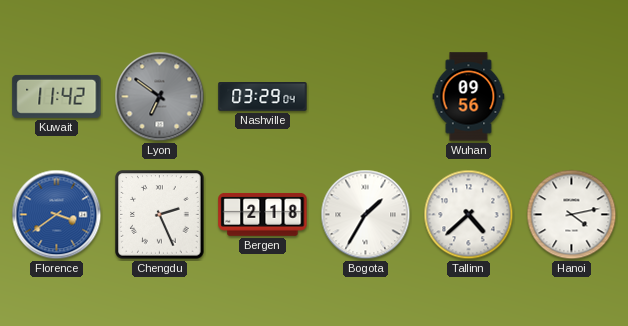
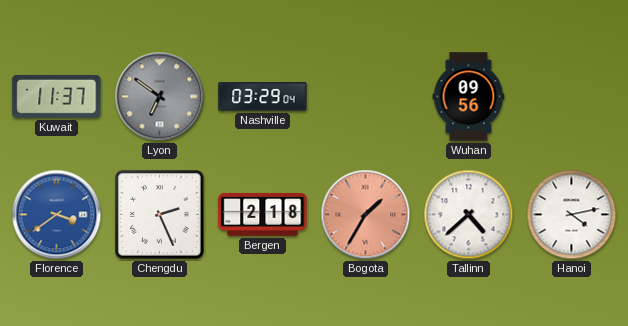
Kuwait: 11:42 -> 11:37 (57, 96)
Bogota dial: white -> salmon (366, 215)
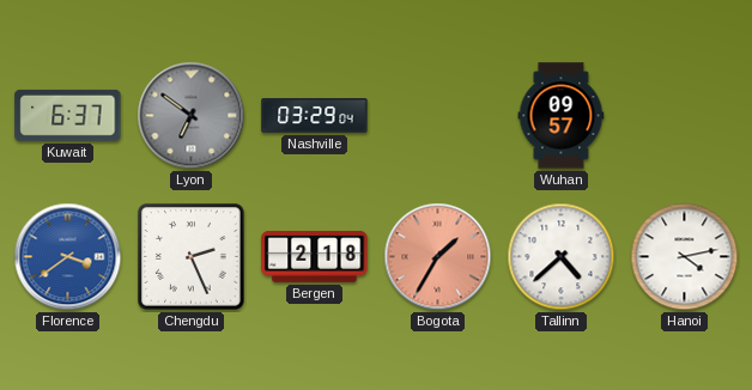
Kuwait: 11:37 -> 6:37 (68, 115)
Wuhan: 09:56 -> 09:57 (562, 116)
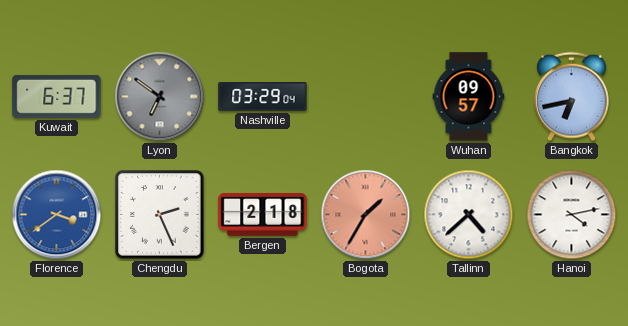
Bangkok: none -> 6:43 (572, 97)
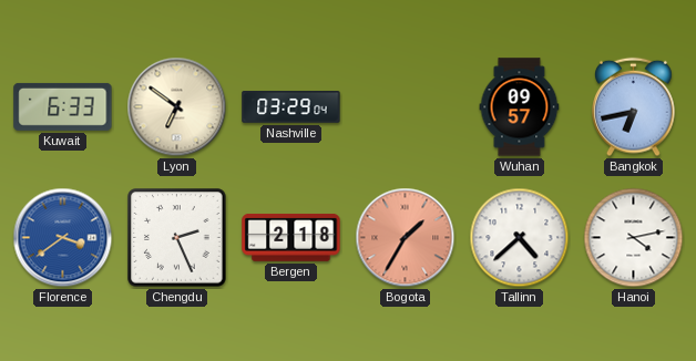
Kuwait: 6:37 -> 6:33 (63, 106)
Lyon dial: grey -> cream (177, 107)
